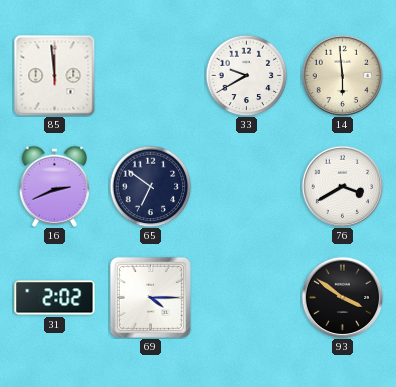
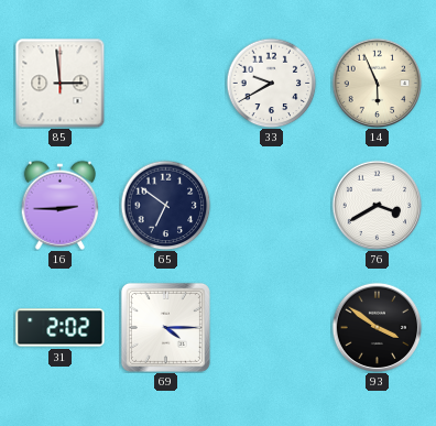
85: 11:59 -> 2:59 (59, 83)
14: 5:59 -> 5:56 (377, 83)
16: 2:41 -> 2:45 (61, 205)
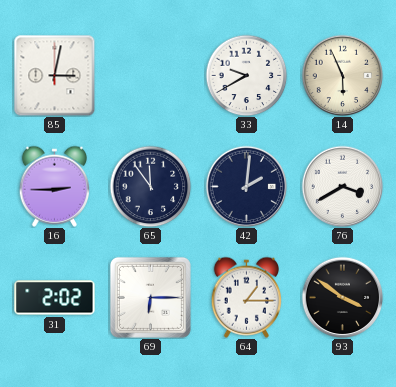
85: 2:59 -> 3:02 (54, 75)
65: 6:51 -> 11:54 (150, 186)
42: none -> 2:01 (246, 186)
69: 4:15 -> 6:15 (150, 297)
64: none -> 1:15 (247, 297)
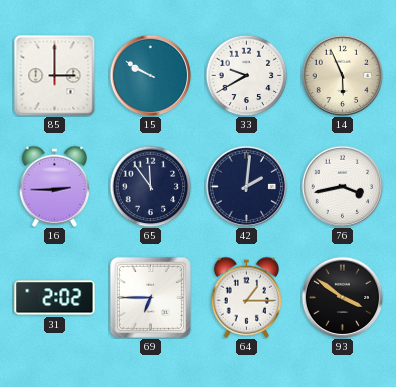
85: 3:02 -> 3:00 (54, 75)
15: none -> 9:50 (150, 75)
76: 3:40 -> 3:43 (342, 186)
69: 6:15 -> 6:45 (150, 297)
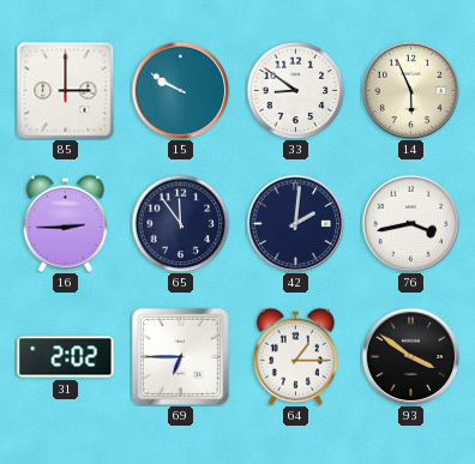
33: 9:40 -> 8:51 (295, 90)
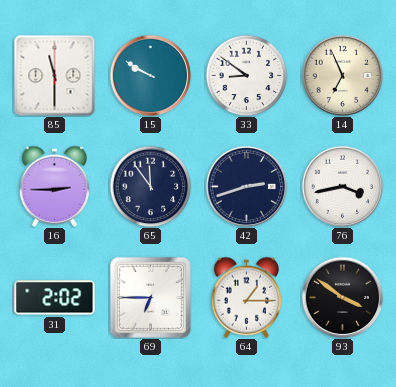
85: 3:00 -> 11:30 (54, 75)
14: 5:56 -> 6:56 (342, 75)
42: 2:01 -> 2:42 (246, 186)
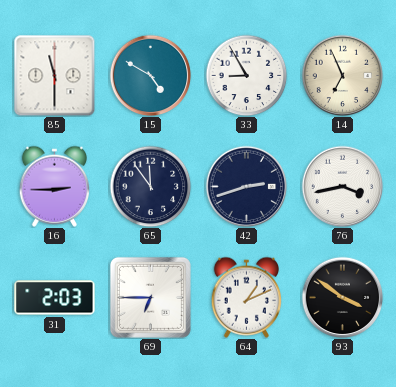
15: 9:50 -> 4:50 (150, 75)
33: 8:51 -> 8:55 (246, 75)
31: 2:02 -> 2:03 (55, 298)
64: 1:15 -> 1:11 (247, 297)
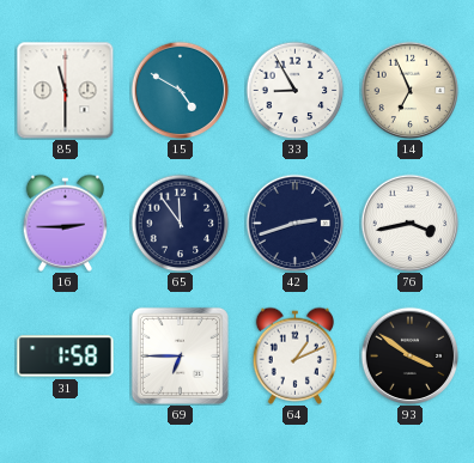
31: 2:03 -> 1:58 (66, 357)
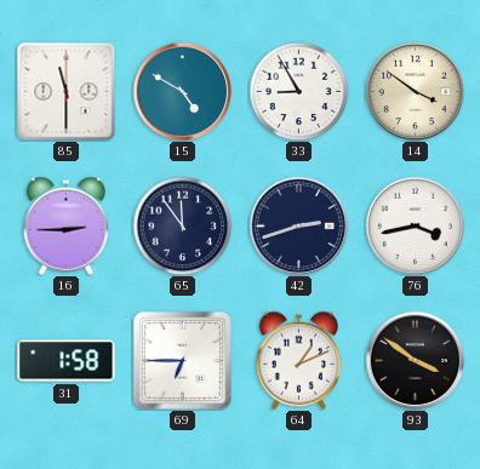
14: 6:56 -> 3:51 (415, 91)
